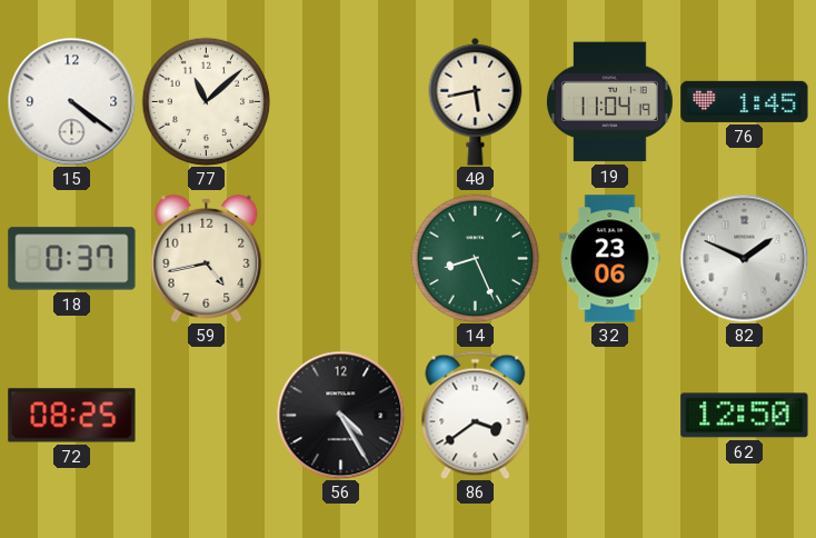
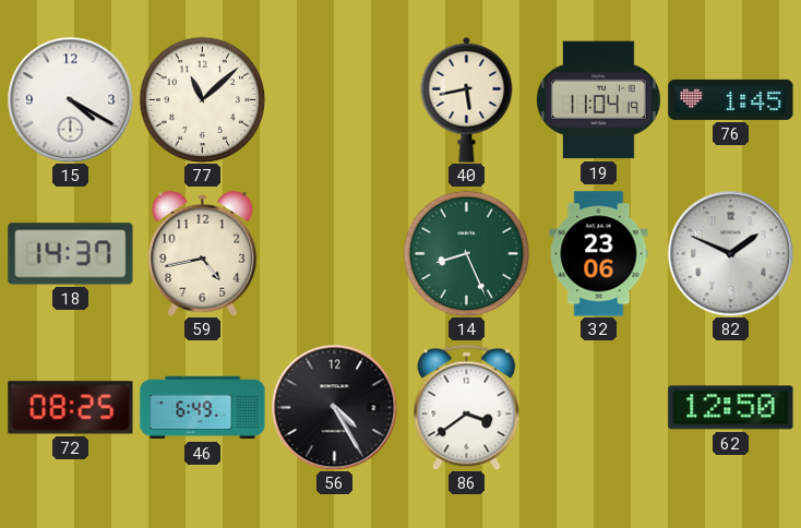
15: 4:21 -> 4:20 (70, 99)
18: 0:37 -> 14:37 (71, 254)
46: none -> 6:49 (203, 408)
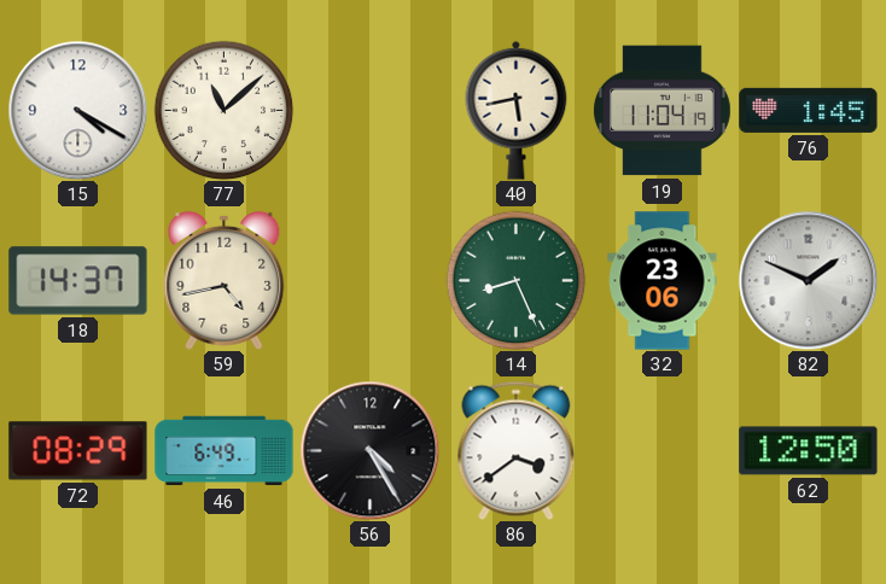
72: 08:25 -> 08:29 (78, 451)
